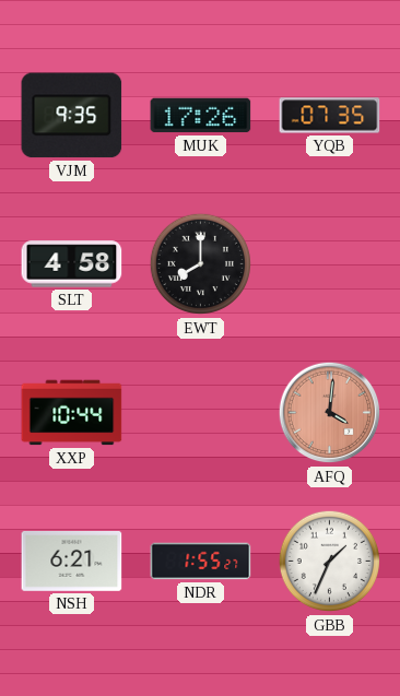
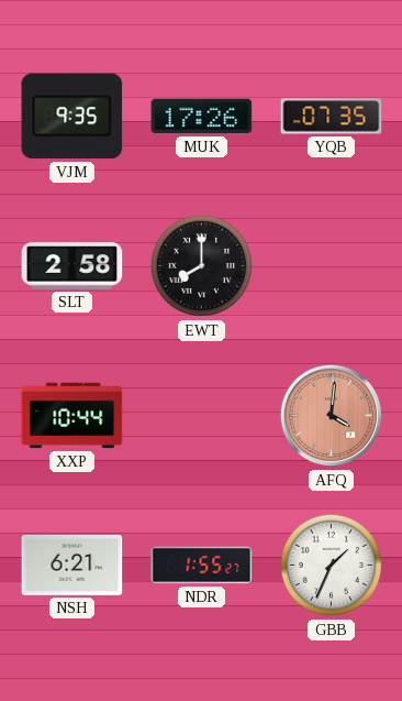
SLT: 4:58 -> 2:58 (72, 266)
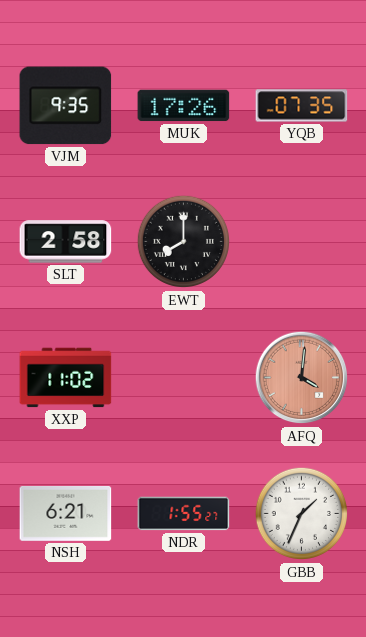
XXP: 10:44 -> 11:02 (66, 378)
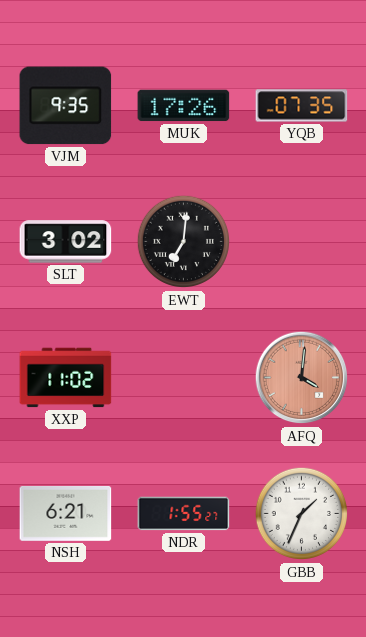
SLT: 2:58 -> 3:02 (66, 242)
EWT: 8:00 -> 7:01 (184, 242)
